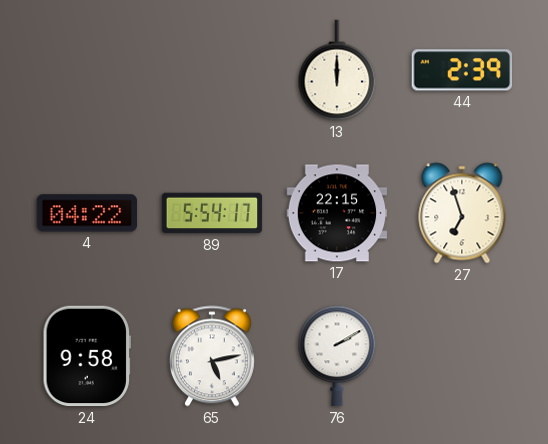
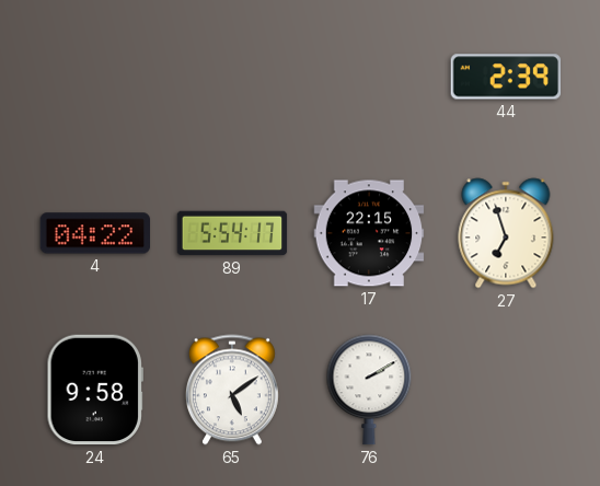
13: 12:00 -> none (337, 70)
65: 5:13 -> 5:09 (232, 390)
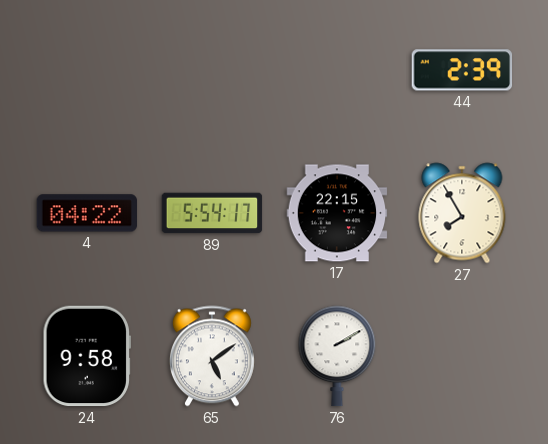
27: 6:57 -> 7:55 (462, 213)
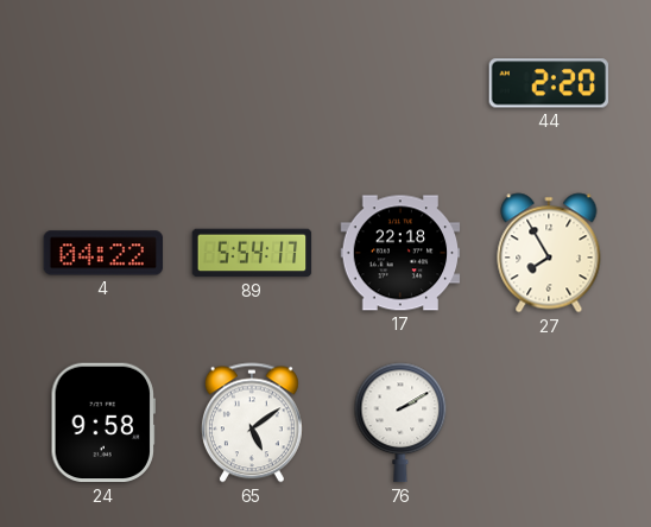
44: 2:39 -> 2:20 (549, 83)
17: 22:15 -> 22:18 (400, 253)
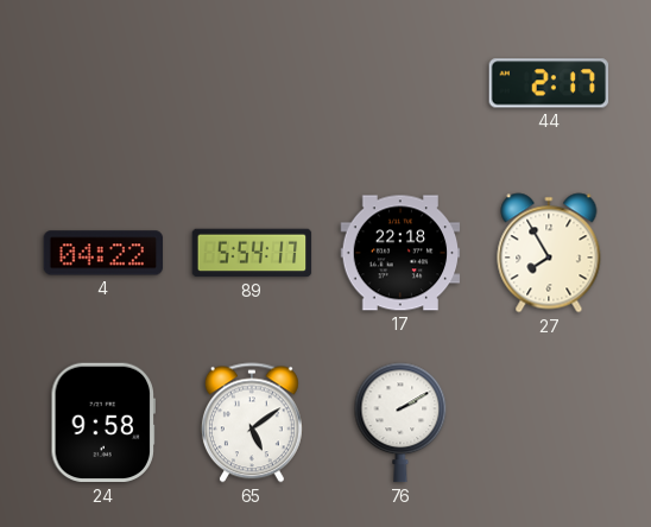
44: 2:20 -> 2:17 (549, 83)
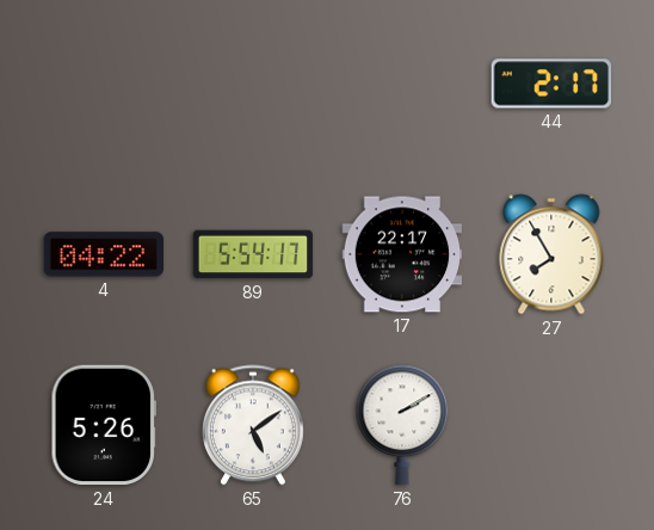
17: 22:18 -> 22:17 (402, 254)
24: 9:58 -> 5:26 (103, 425)
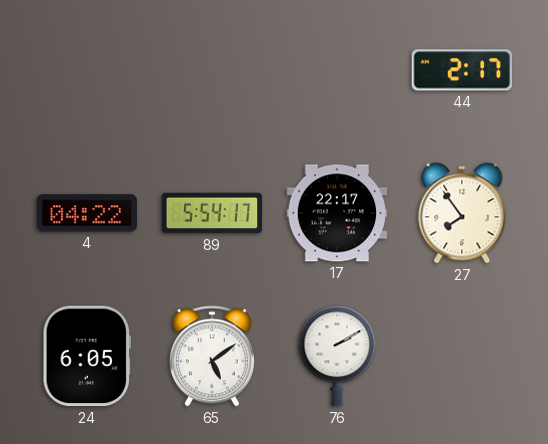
27: 7:55 -> 7:54 (462, 213)
24: 5:26 -> 6:05 (86, 356)
